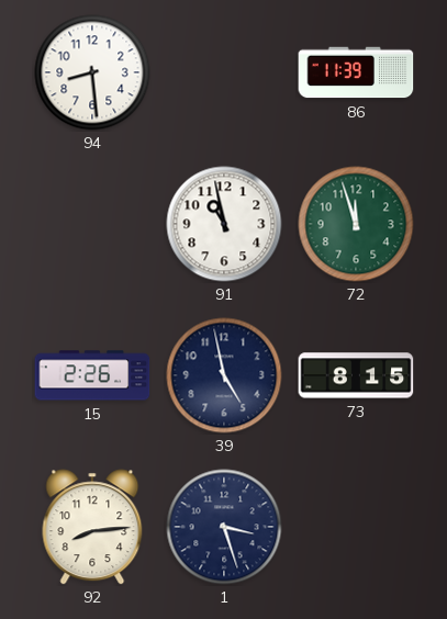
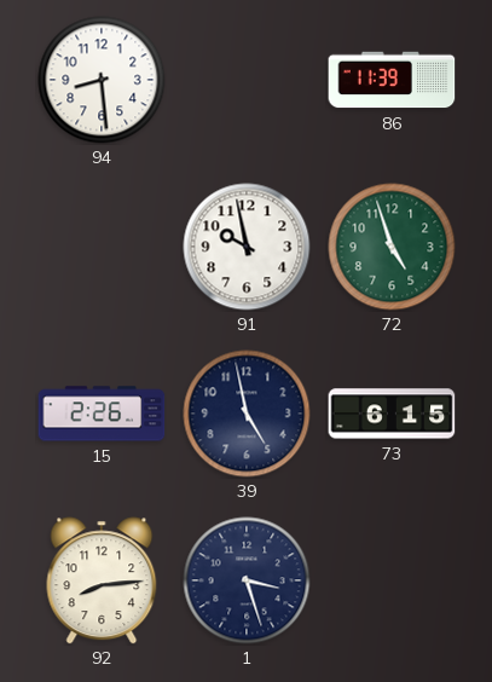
91: 10:58 -> 9:58 (247, 247)
72: 11:57 -> 4:57 (392, 247)
73: 8:15 -> 6:15 (392, 414)
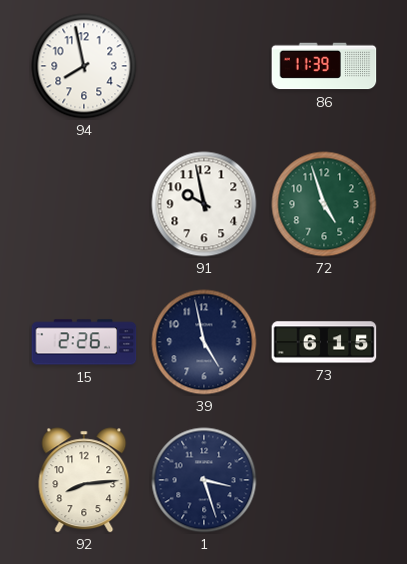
94: 8:29 -> 7:58 (84, 66)
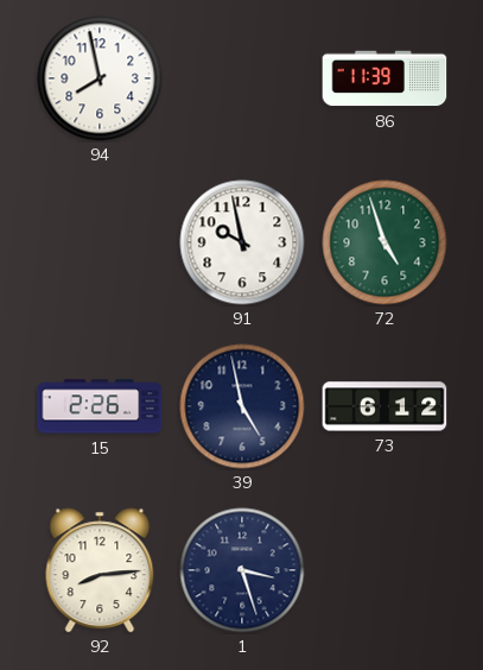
73: 6:15 -> 6:12 (385, 406)
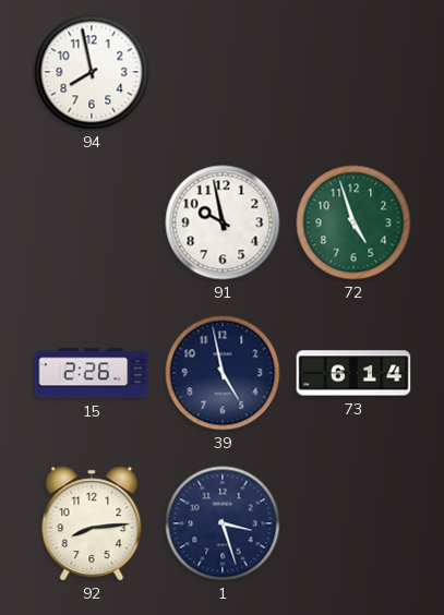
86: 11:39 -> none (385, 78)
73: 6:12 -> 6:14 (353, 373)
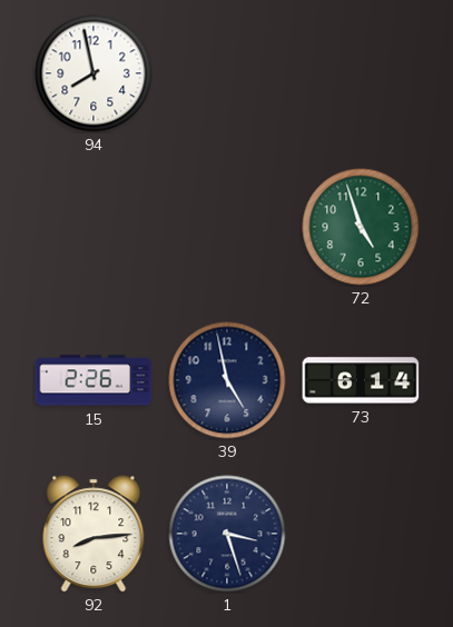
91: 9:58 -> none (223, 222)
